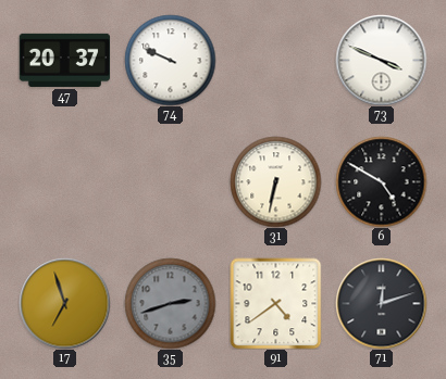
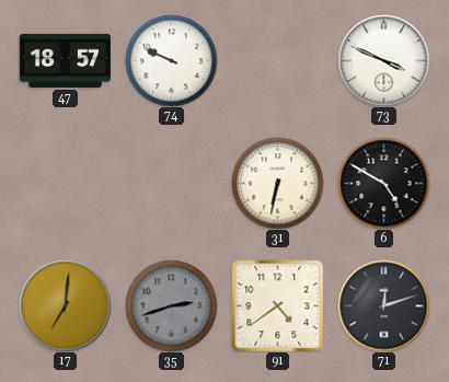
47: 20:37 -> 18:57 (65, 60)
17: 6:57 -> 7:01 (65, 305)
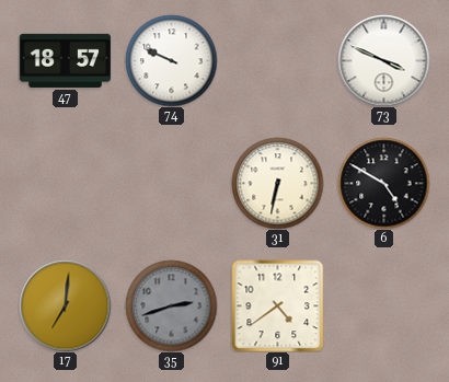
71: 12:12 -> none (383, 305)
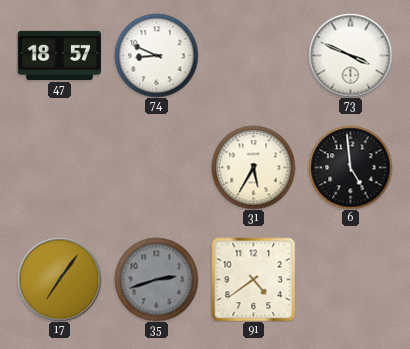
74: 9:49 -> 8:49 (156, 55)
31: 6:32 -> 5:35 (253, 167)
6: 4:50 -> 4:59 (350, 167)
17: 7:01 -> 7:06 (59, 279)
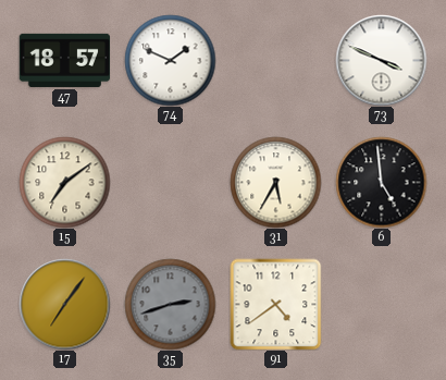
74: 8:49 -> 1:49 (170, 60)
15: none -> 7:09 (64, 182)
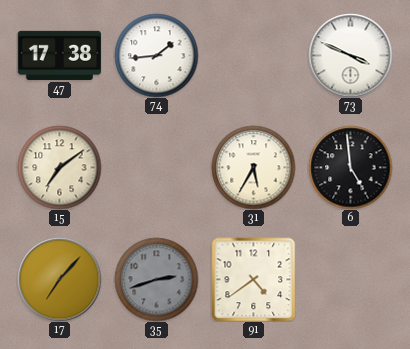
47: 18:57 -> 17:38 (59, 55)
74: 1:49 -> 1:44 (156, 55)
17: 7:06 -> 7:07 (59, 279)
